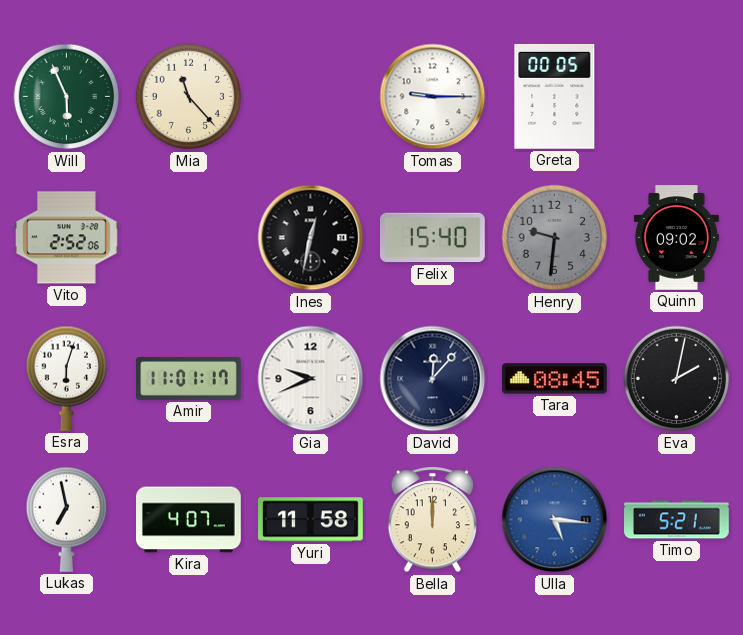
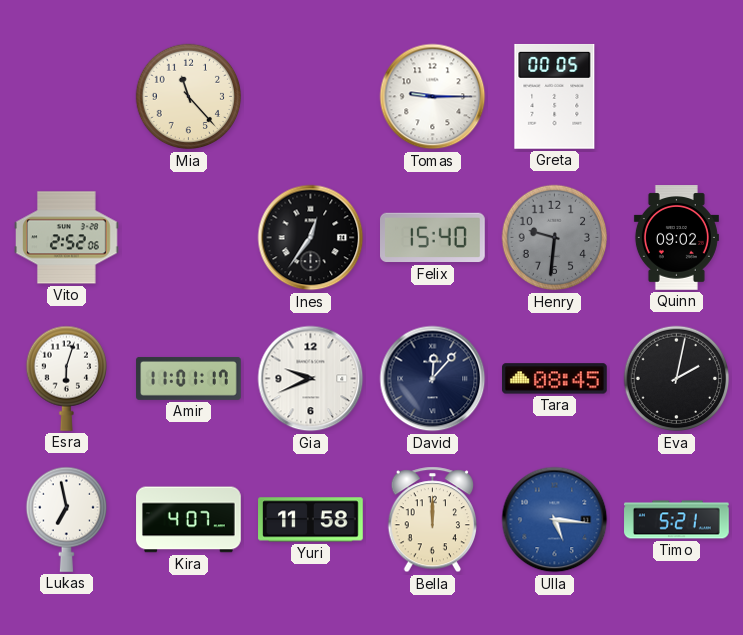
Will: 5:56 -> none (67, 97)
Ines: 12:32 -> 12:36 (311, 238)
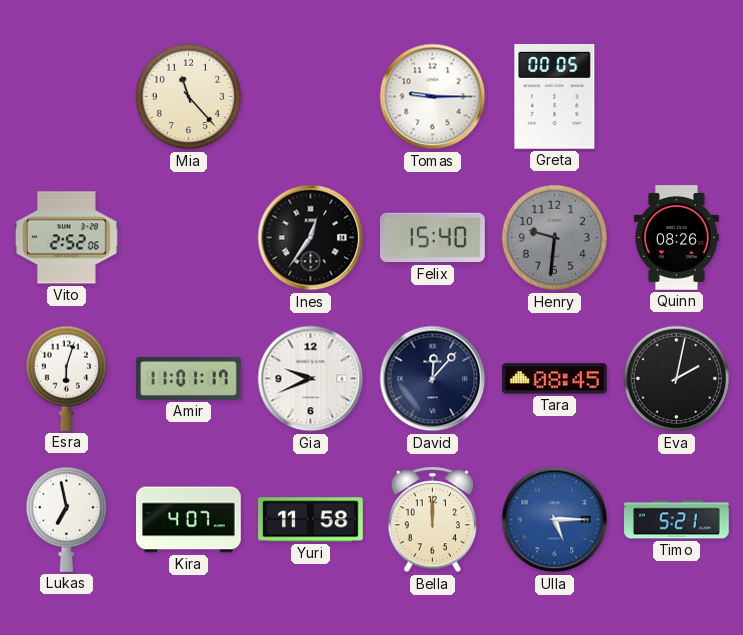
Quinn: 09:02 -> 08:26 (676, 238)
Ulla: 5:16 -> 5:15 (555, 520)
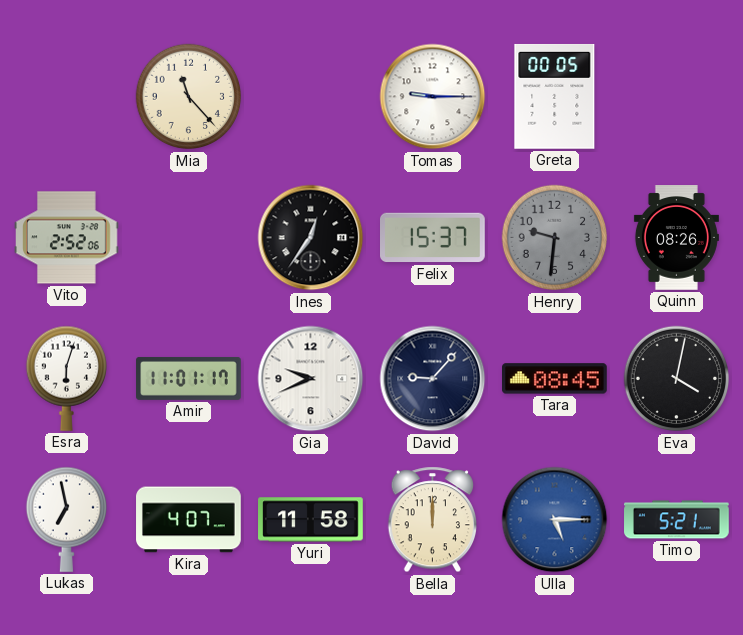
Felix: 15:40 -> 15:37 (433, 238)
David: 12:07 -> 9:07 (433, 379)
Eva: 2:02 -> 4:02 (677, 379)
